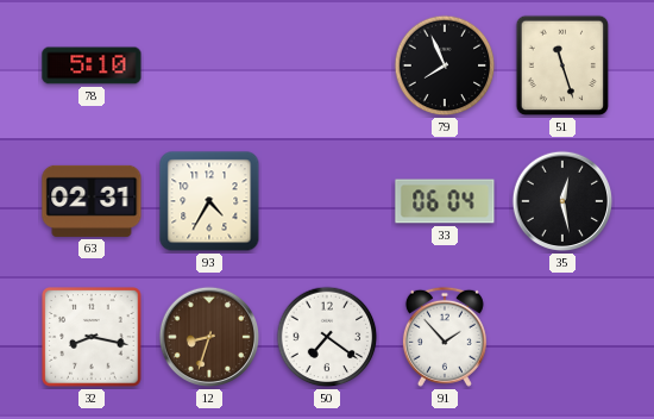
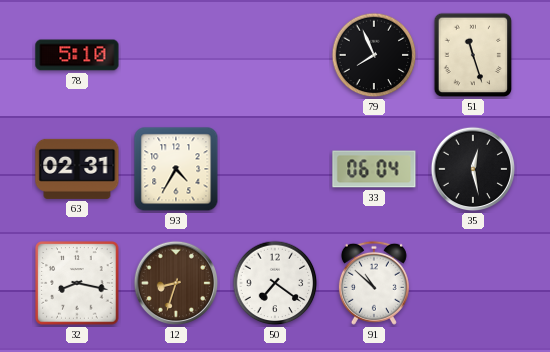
91: 1:53 -> 10:52 (374, 283)
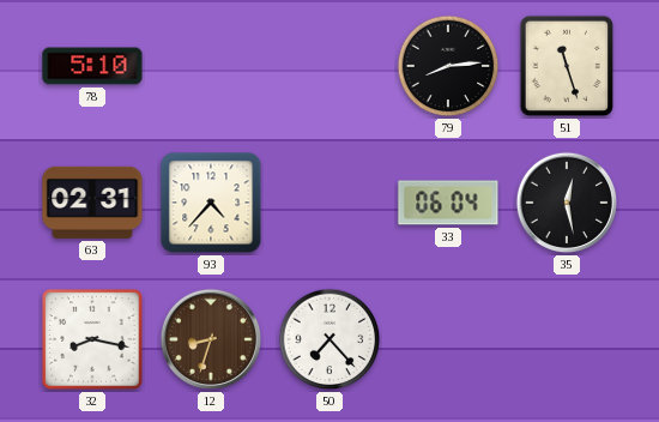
79: 7:56 -> 8:14 (448, 66)
93: 4:35 -> 4:37 (211, 203)
50: 7:21 -> 7:23 (329, 339)
91: 10:52 -> none (374, 283)
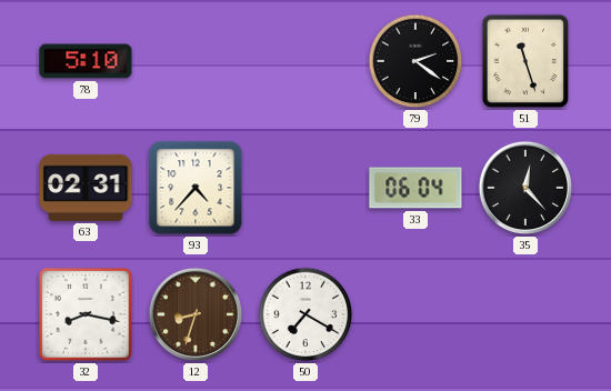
79: 8:14 -> 2:21 (415, 61)
35: 12:28 -> 12:23 (525, 188)
50: 7:23 -> 7:20 (305, 314)
